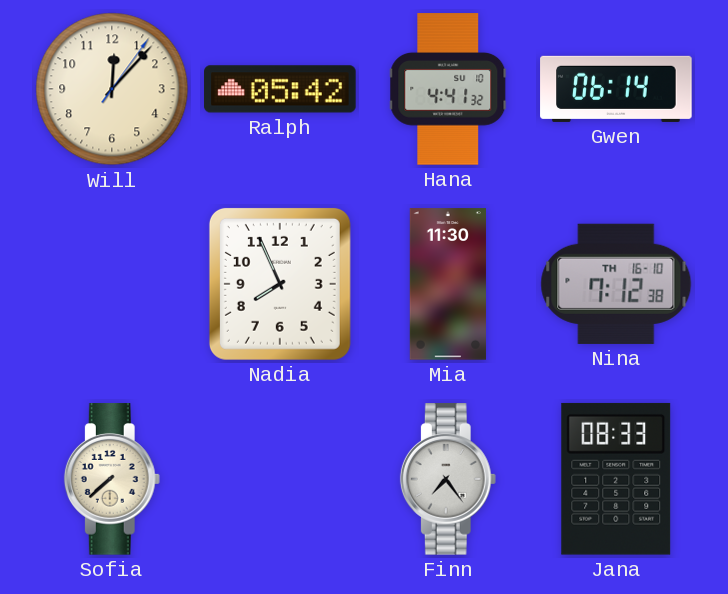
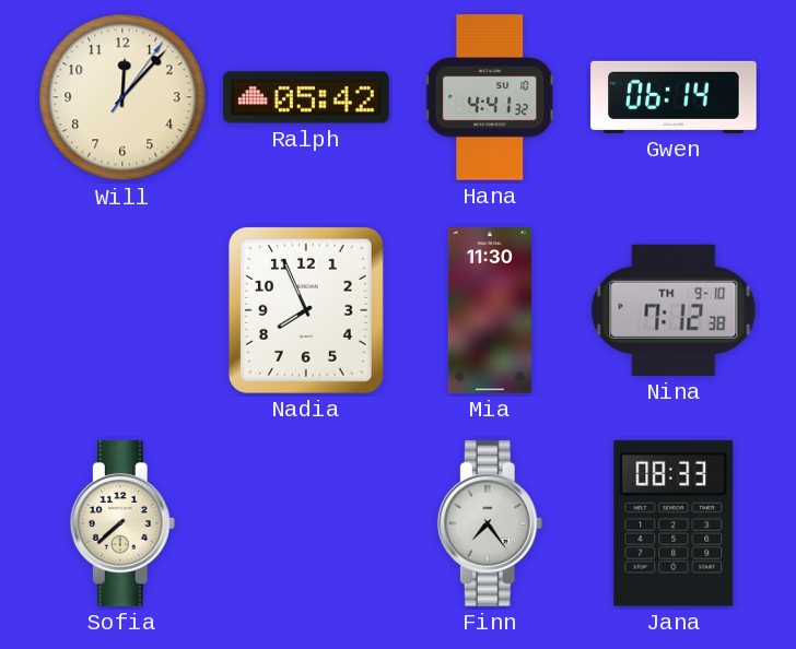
Nina date: TH 16-10 -> TH 9-10 (674, 310)
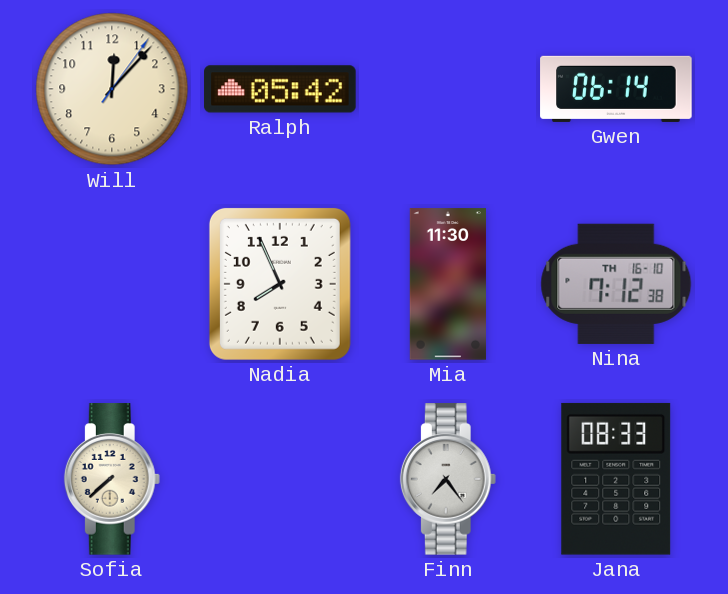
Hana: 4:41 -> none (491, 97)
Nina date: TH 9-10 -> TH 16-10 (616, 284)
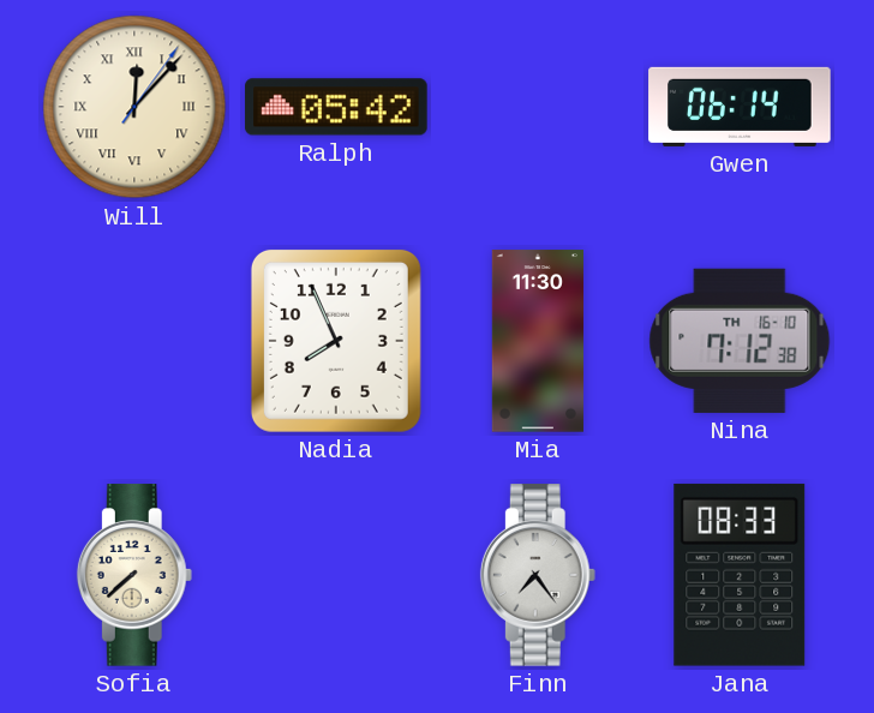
Will numerals: Arabic -> Roman (134, 107)
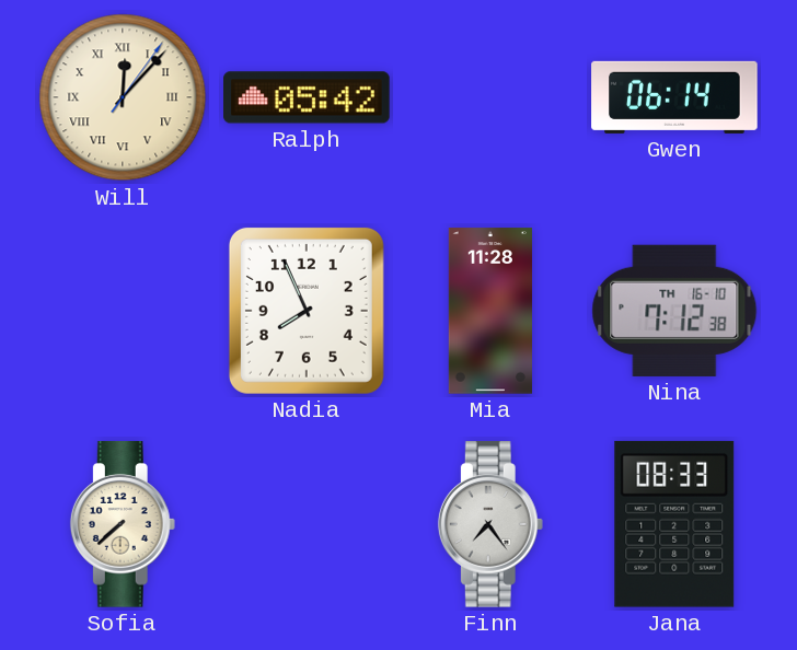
Mia: 11:30 -> 11:28 (490, 311)
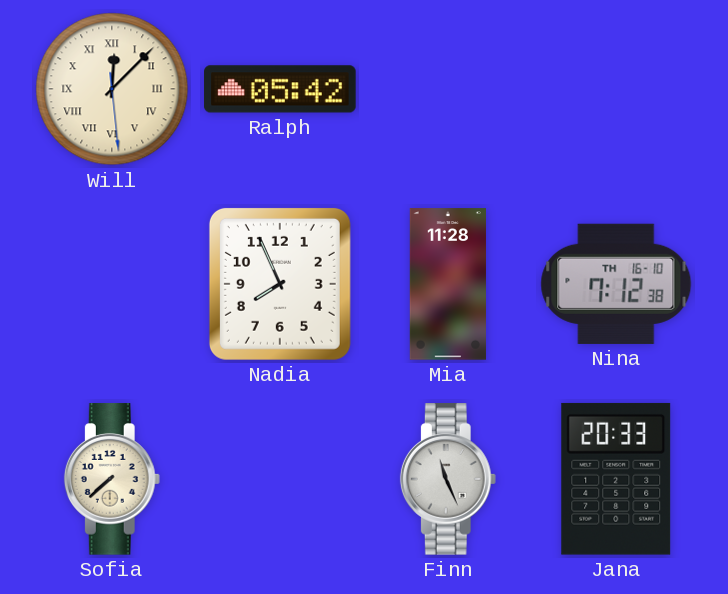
Will: 12:07:06 -> 12:07:29 (112, 89)
Gwen: 06:14 -> none (674, 97)
Finn: 7:24 -> 11:26 (448, 479)
Jana: 08:33 -> 20:33 (616, 479)
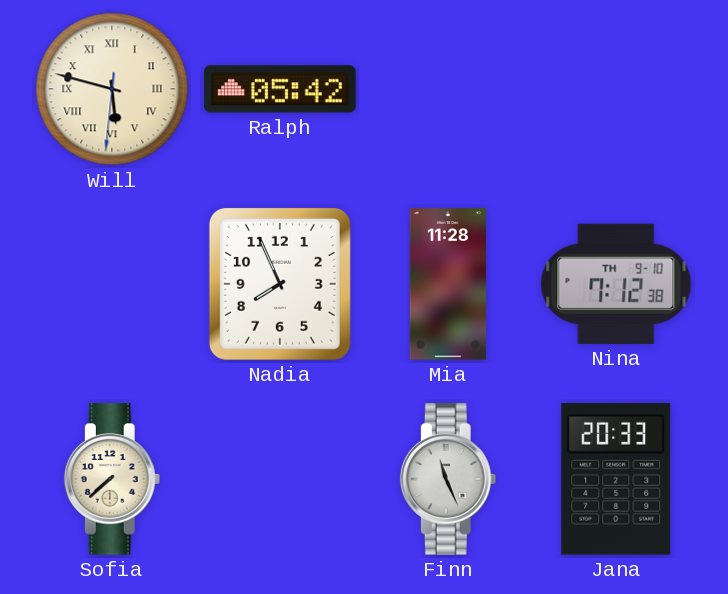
Will: 12:07 -> 5:47 (112, 89)
Nina date: TH 16-10 -> TH 9-10 (616, 284)
